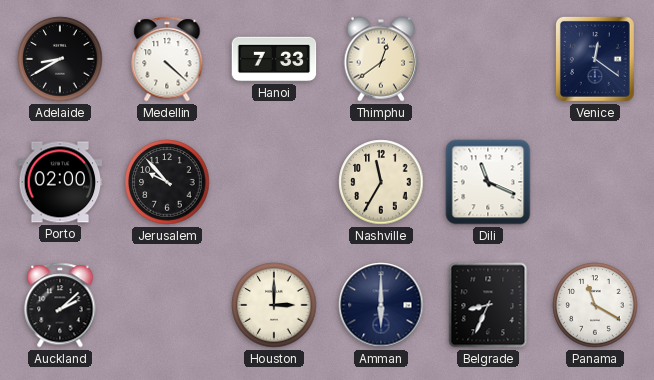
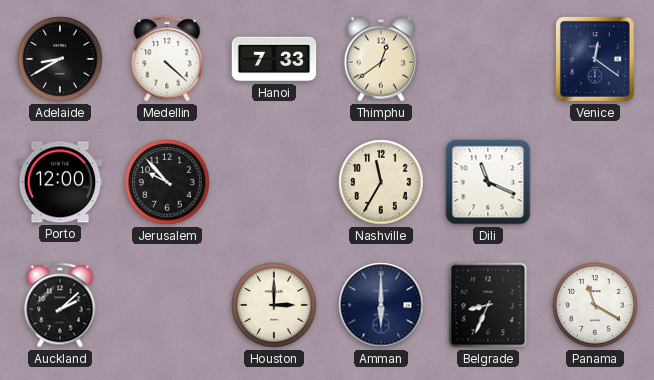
Porto: 02:00 -> 12:00 (60, 182)
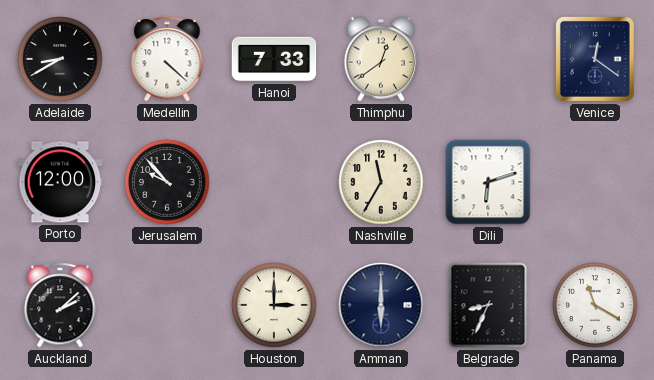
Dili: 11:19 -> 6:12 (488, 182)
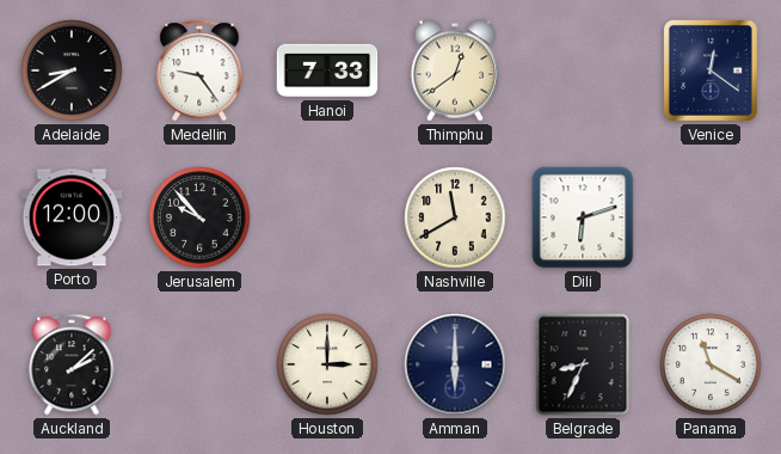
Medellin: 4:22 -> 9:24 (199, 70)
Nashville: 11:35 -> 11:40 (455, 217)
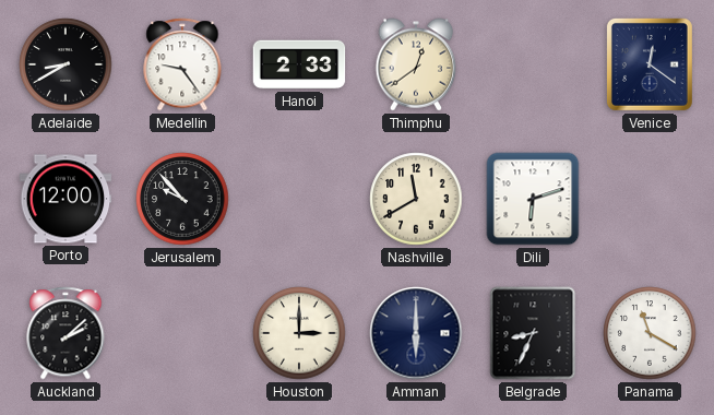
Hanoi: 7:33 -> 2:33 (299, 64)
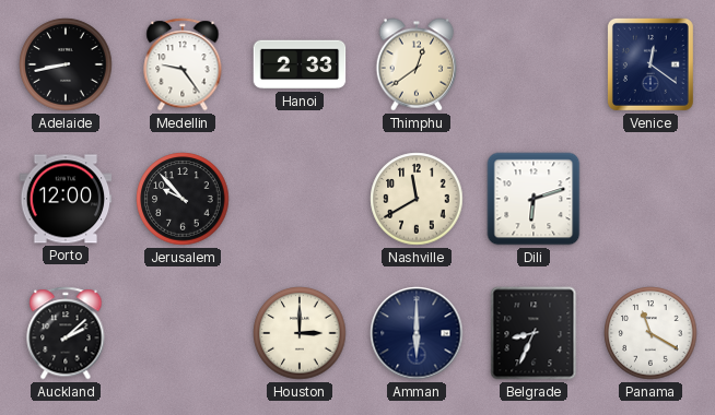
Adelaide: 8:40 -> 8:43 (66, 64)
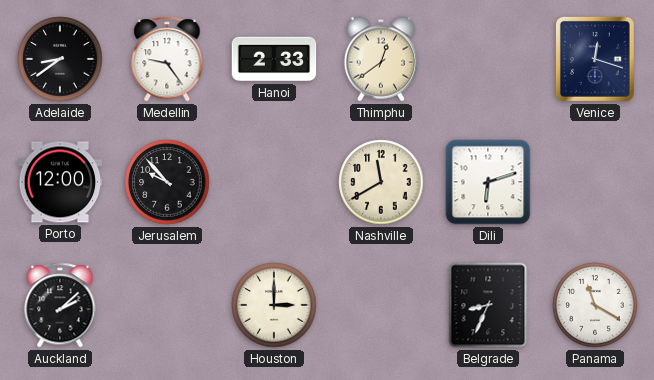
Adelaide: 8:43 -> 8:39 (60, 59)
Venice: 12:21 -> 12:18 (595, 59)
Amman: 6:00 -> none (417, 333)
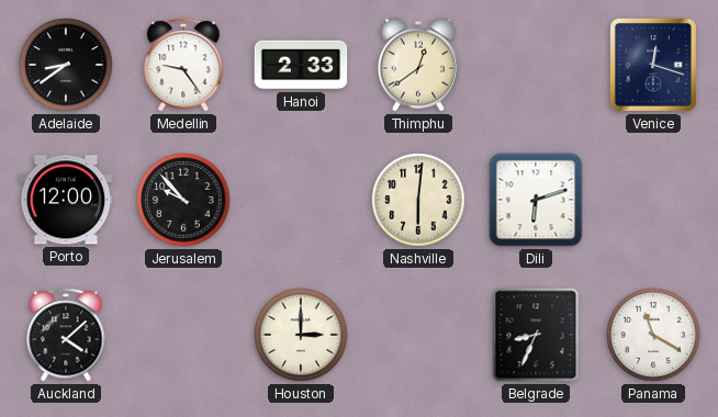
Nashville: 11:40 -> 6:01 (418, 200)
Auckland: 2:08 -> 4:08 (66, 335)
